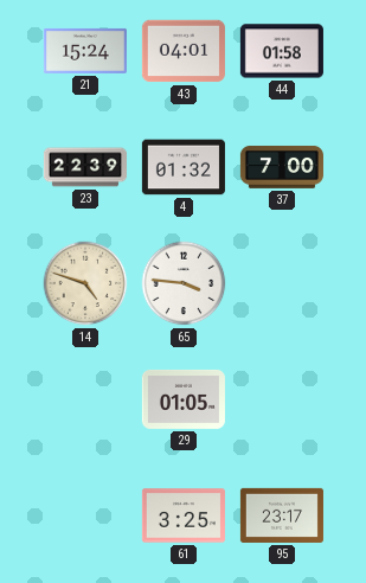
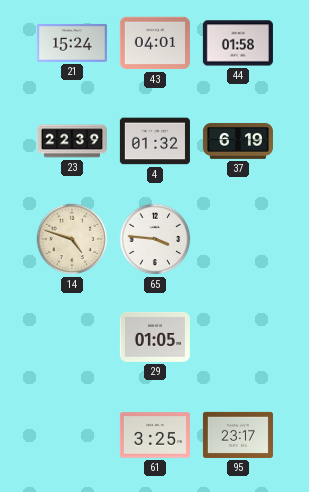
37: 7:00 -> 6:19 (238, 141)
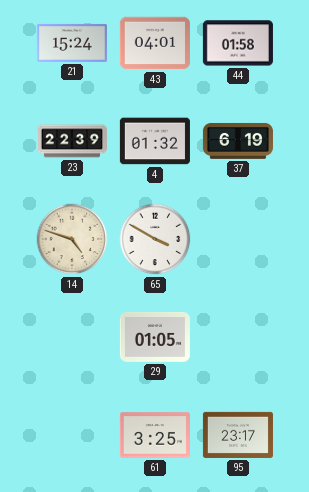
65: 3:46 -> 3:50 (155, 239)
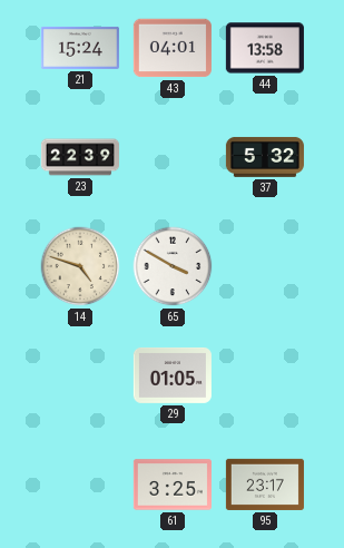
44: 01:58 -> 13:58 (265, 48)
4: 01:32 -> none (155, 141)
37: 6:19 -> 5:32 (265, 157)
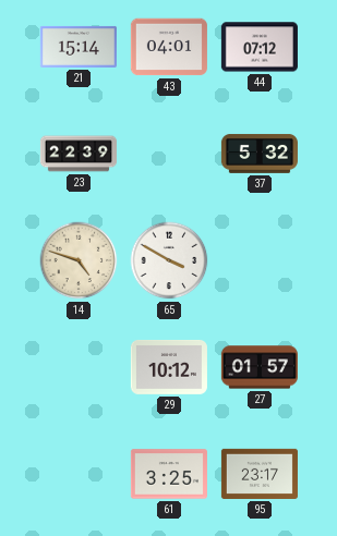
21: 15:24 -> 15:14 (79, 47)
44: 13:58 -> 07:12 (260, 47)
29: 01:05 -> 10:12 (169, 367)
27: none -> 01:57 (260, 367)
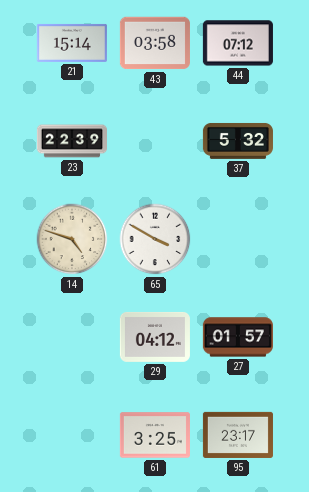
43: 04:01 -> 03:58 (155, 43)
29: 10:12 -> 04:12 (155, 337)
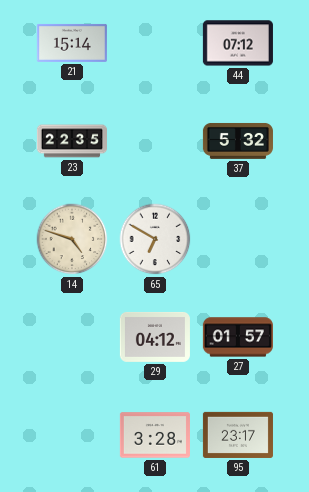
43: 03:58 -> none (155, 43)
23: 22:39 -> 22:35 (72, 141)
65: 3:50 -> 6:50 (155, 239)
61: 3:25 -> 3:28 (155, 435)
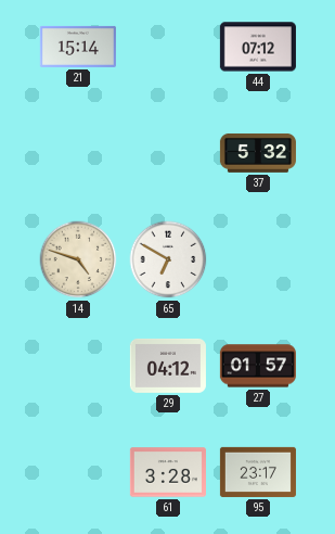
23: 22:35 -> none (72, 141)
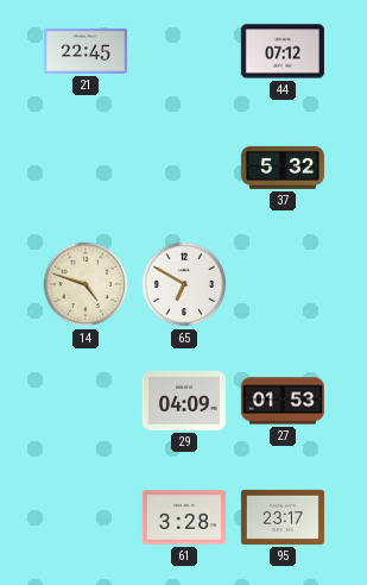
21: 15:14 -> 22:45 (86, 51)
29: 04:12 -> 04:09 (184, 401)
27: 01:57 -> 01:53 (283, 401)
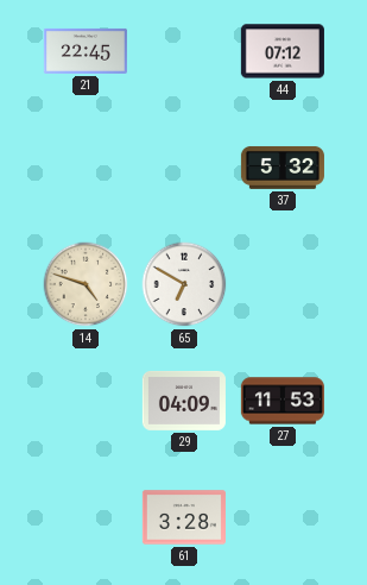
27: 01:53 -> 11:53 (283, 401)
95: 23:17 -> none (283, 517)
